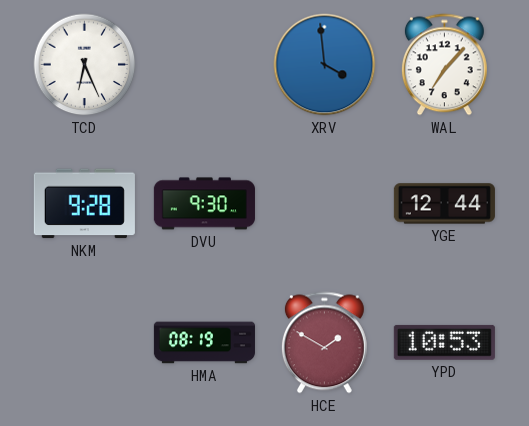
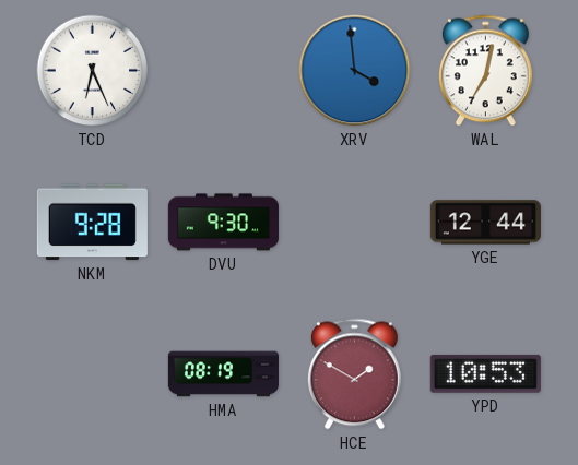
WAL: 7:07 -> 7:02 (485, 71)
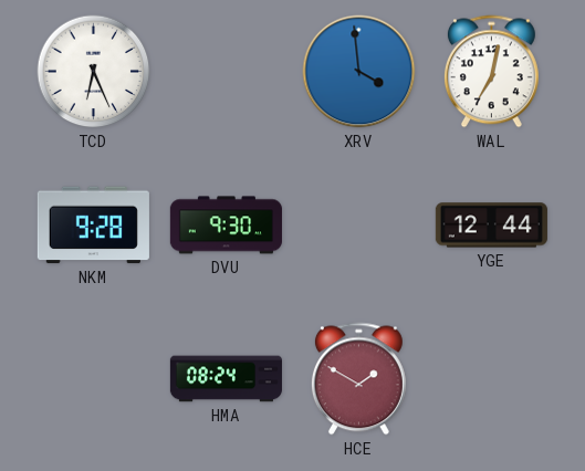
HMA: 08:19 -> 08:24 (226, 379)
YPD: 10:53 -> none (485, 373)
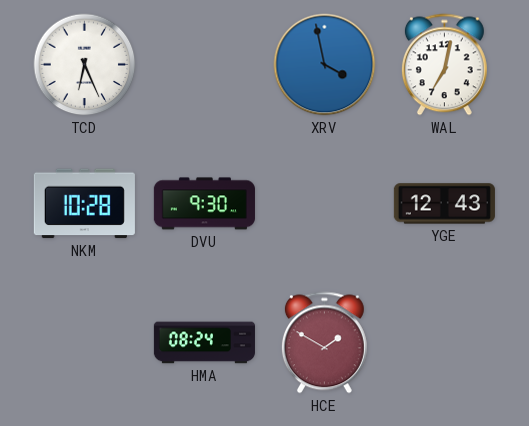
XRV: 3:59 -> 3:58 (325, 65)
NKM: 9:28 -> 10:28 (84, 204)
YGE: 12:44 -> 12:43 (444, 204)
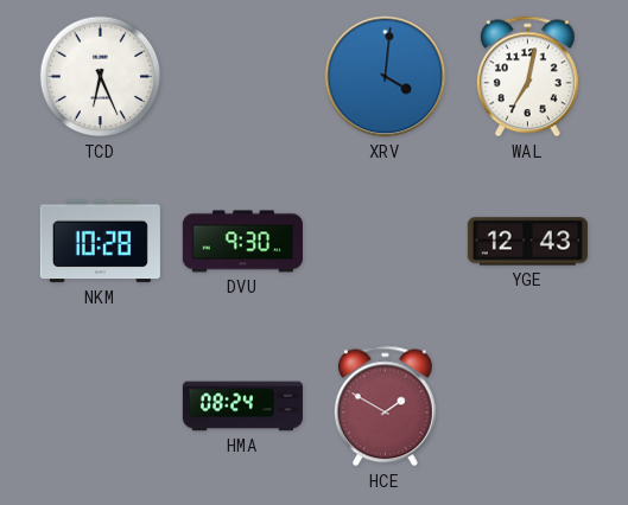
XRV: 3:58 -> 4:01 (386, 77)
